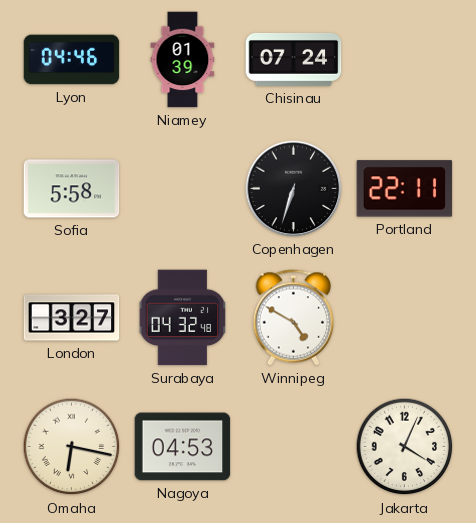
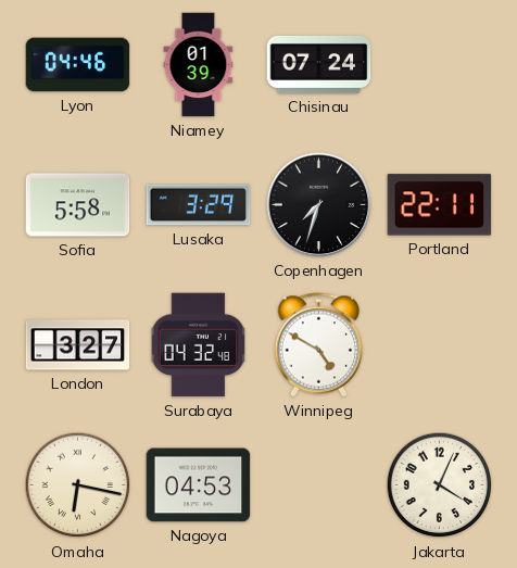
Lusaka: none -> 3:29 (199, 205)
Copenhagen: 6:33 -> 7:33 (319, 205)
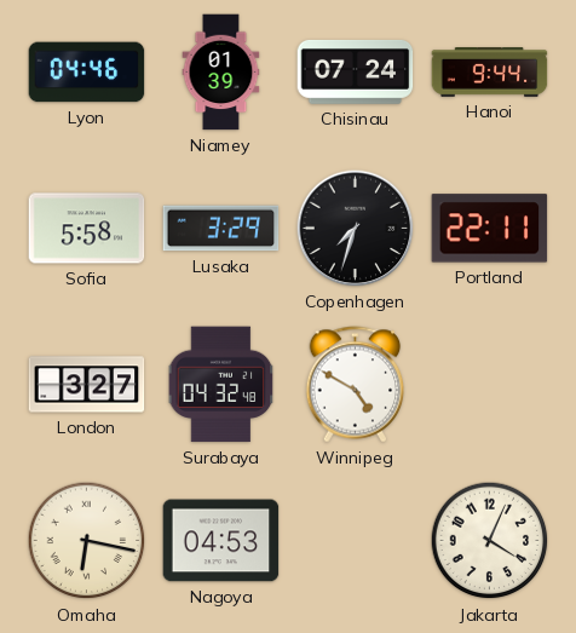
Hanoi: none -> 9:44 (490, 73)
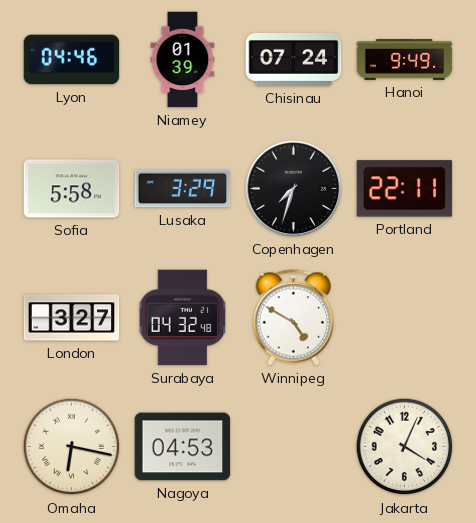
Hanoi: 9:44 -> 9:49 (405, 60)
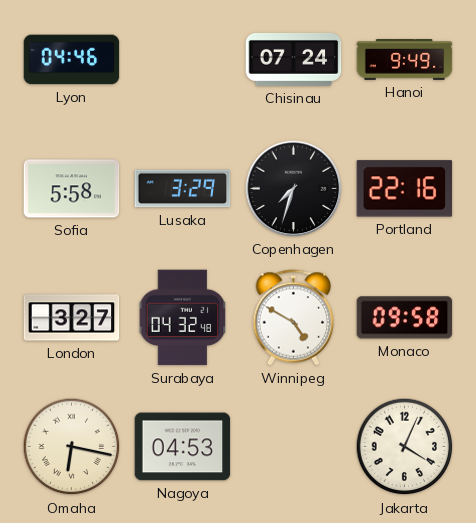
Niamey: 01:39 -> none (183, 60)
Portland: 22:11 -> 22:16 (405, 189)
Monaco: none -> 09:58 (405, 318)
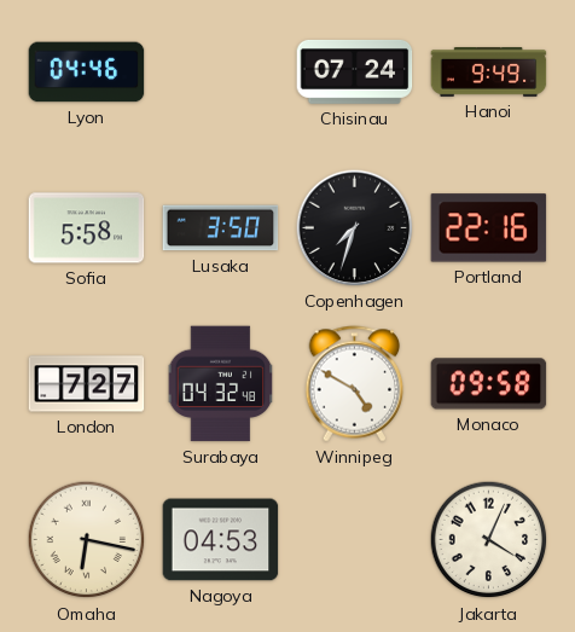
Lusaka: 3:29 -> 3:50 (221, 228)
London: 3:27 -> 7:27 (87, 384)
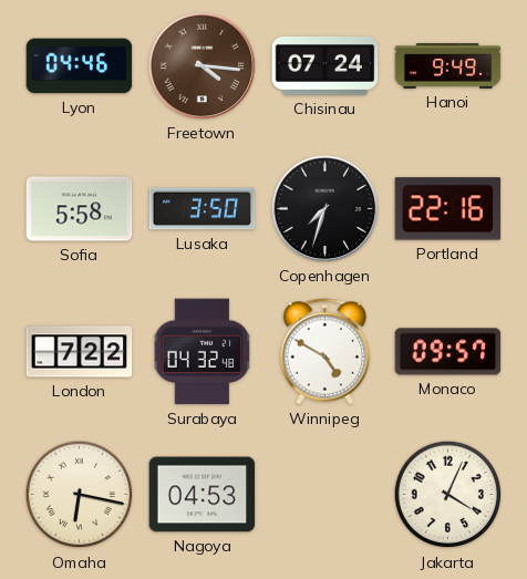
Freetown: none -> 4:16 (203, 66)
London: 7:27 -> 7:22 (80, 352)
Monaco: 09:58 -> 09:57 (448, 352)
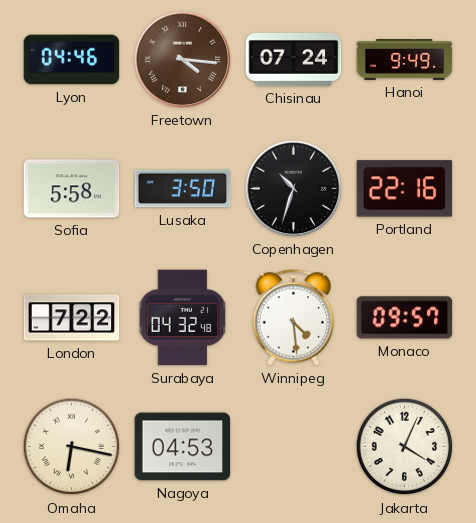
Copenhagen: 7:33 -> 10:33 (294, 189)
Winnipeg: 4:50 -> 4:29 (294, 318)
